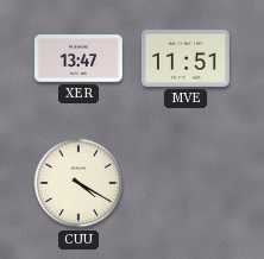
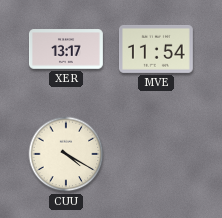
XER: 13:47 -> 13:17 (66, 49)
MVE: 11:51 -> 11:54 (156, 49)
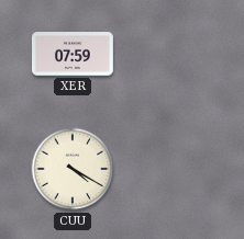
XER: 13:17 -> 07:59 (73, 54)
MVE: 11:54 -> none (156, 49)
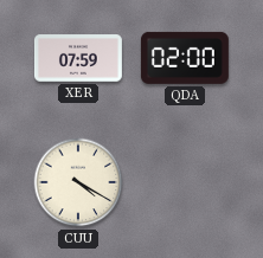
QDA: none -> 02:00 (185, 58)
